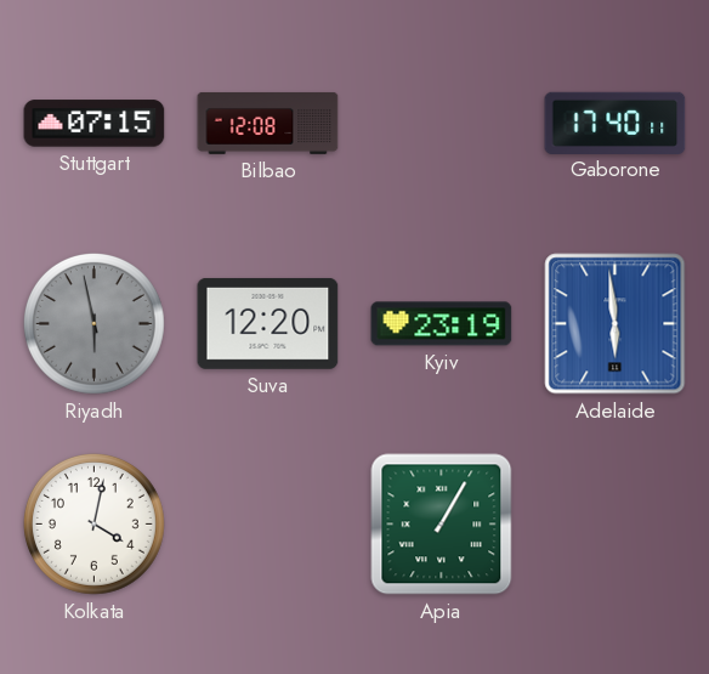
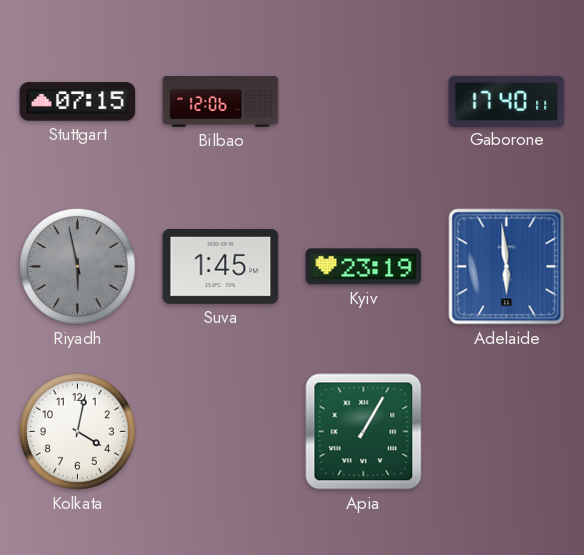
Bilbao: 12:08 -> 12:06 (221, 101)
Suva: 12:20 -> 1:45 (221, 266)
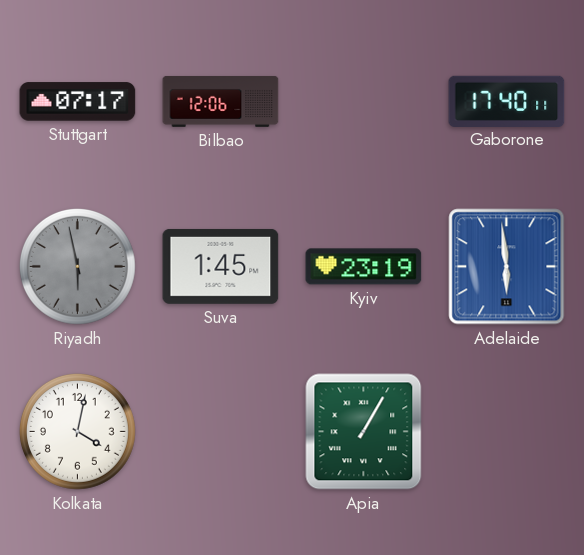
Stuttgart: 07:15 -> 07:17 (78, 102)
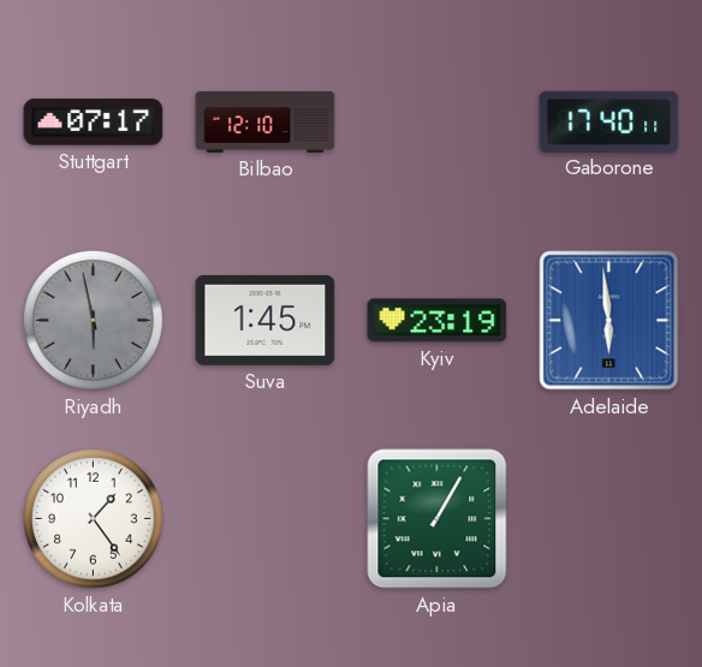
Bilbao: 12:06 -> 12:10 (266, 121)
Kolkata: 4:02 -> 1:24 (93, 518)
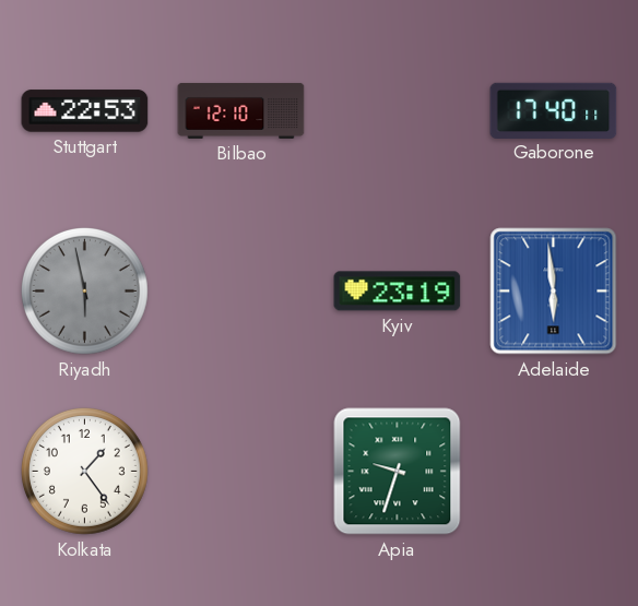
Stuttgart: 07:17 -> 22:53 (85, 111)
Suva: 1:45 -> none (266, 320)
Apia: 1:05 -> 9:33 (398, 472)
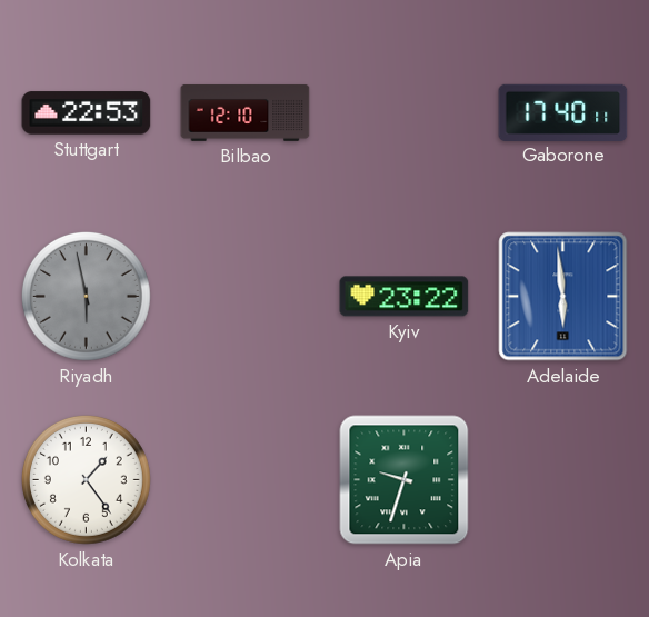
Kyiv: 23:19 -> 23:22 (405, 297)
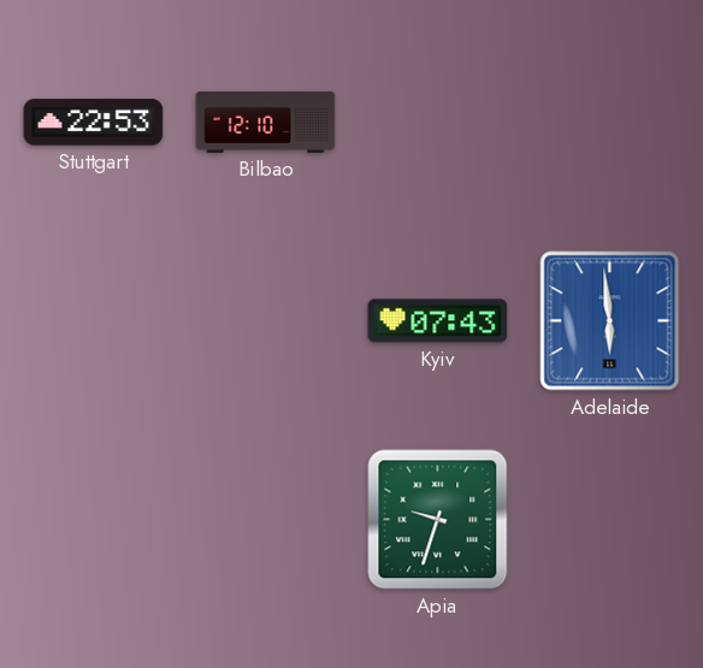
Gaborone: 17:40 -> none (563, 112)
Riyadh: 5:58 -> none (86, 296)
Kyiv: 23:22 -> 07:43 (438, 321)
Kolkata: 1:24 -> none (86, 479)
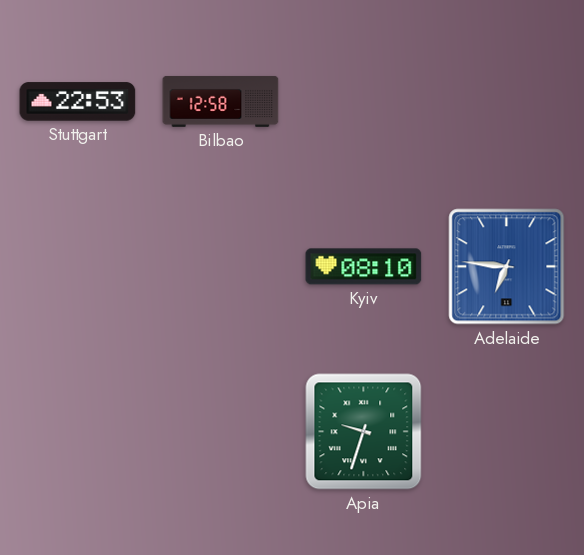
Bilbao: 12:10 -> 12:58 (221, 101)
Kyiv: 07:43 -> 08:10 (364, 267)
Adelaide: 5:59 -> 6:46 (507, 267)
